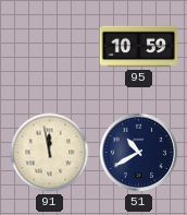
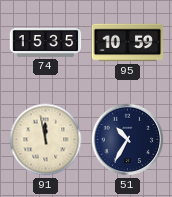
74: none -> 15:35 (46, 42)
51: 10:40 -> 10:35 (128, 140)
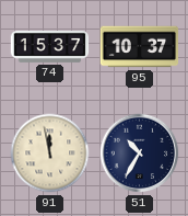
74: 15:35 -> 15:37 (50, 46)
95: 10:59 -> 10:37 (140, 47)
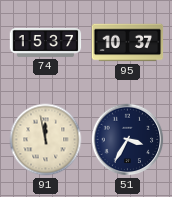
51: 10:35 -> 3:35 (128, 140)
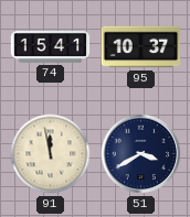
74: 15:37 -> 15:41 (51, 46)
51: 3:35 -> 3:40 (141, 154)
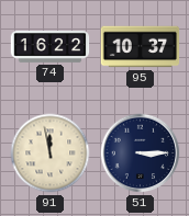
74: 15:41 -> 16:22 (51, 46)
51: 3:40 -> 3:15 (141, 154)
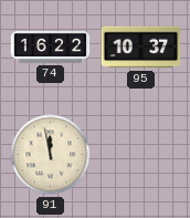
51: 3:15 -> none (141, 154)
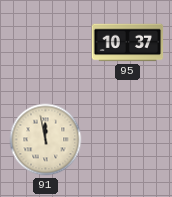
74: 16:22 -> none (51, 46)
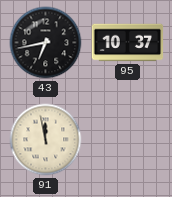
43: none -> 6:43 (46, 43)
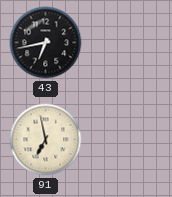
95: 10:37 -> none (128, 43)
91: 11:58 -> 6:58 (46, 140)
